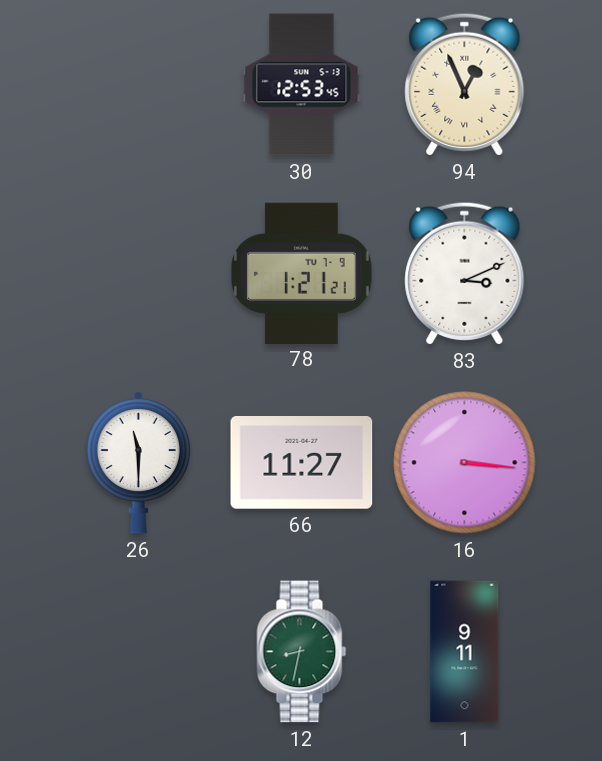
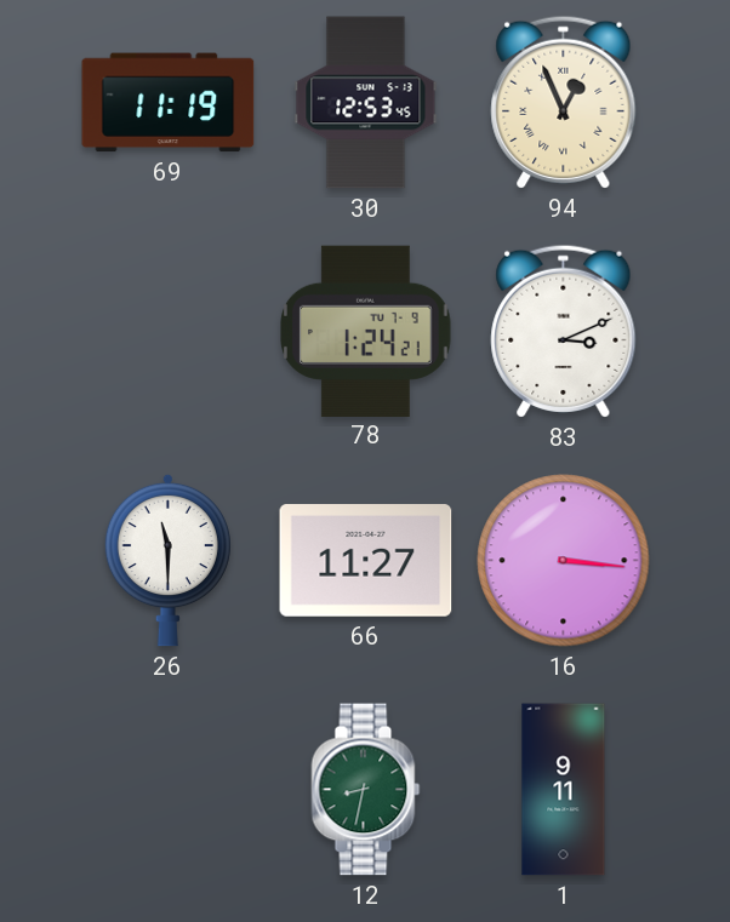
69: none -> 11:19 (169, 103)
78: 1:21 -> 1:24 (366, 331)
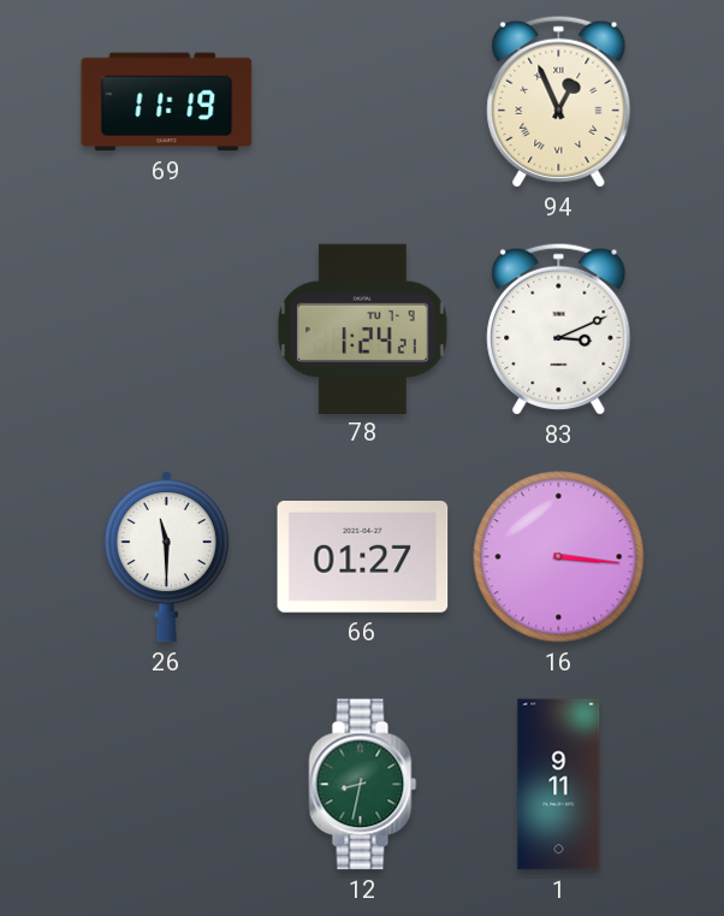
30: 12:53 -> none (366, 103)
66: 11:27 -> 01:27 (363, 557)
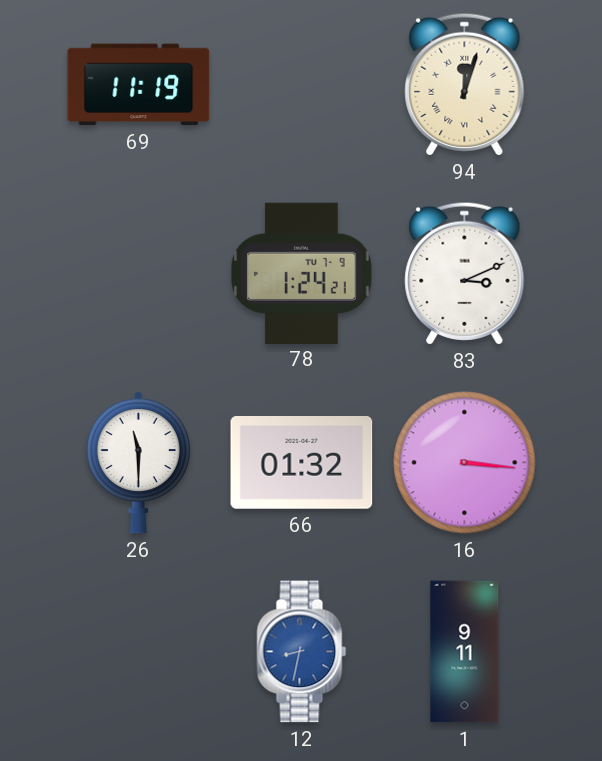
94: 12:56 -> 12:03 (465, 84)
66: 01:27 -> 01:32 (302, 463)
12 dial: green -> blue (302, 652)
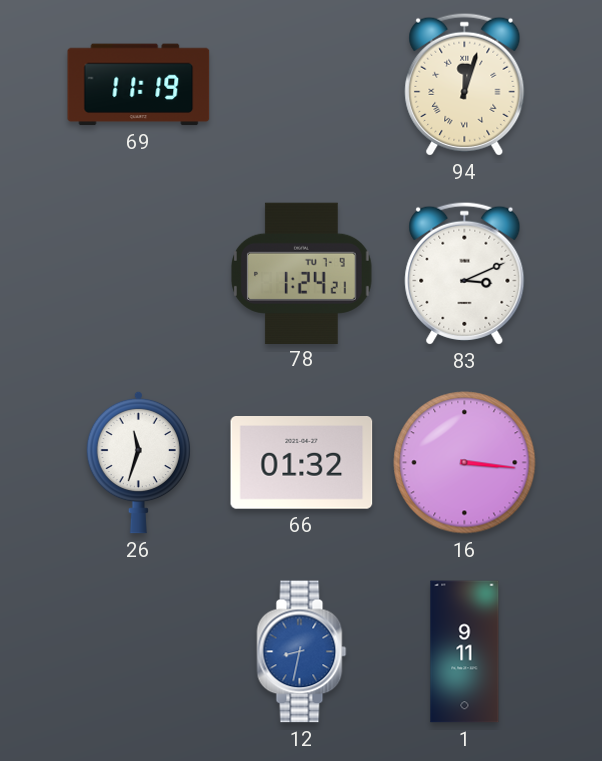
26: 11:30 -> 11:33 (138, 462)
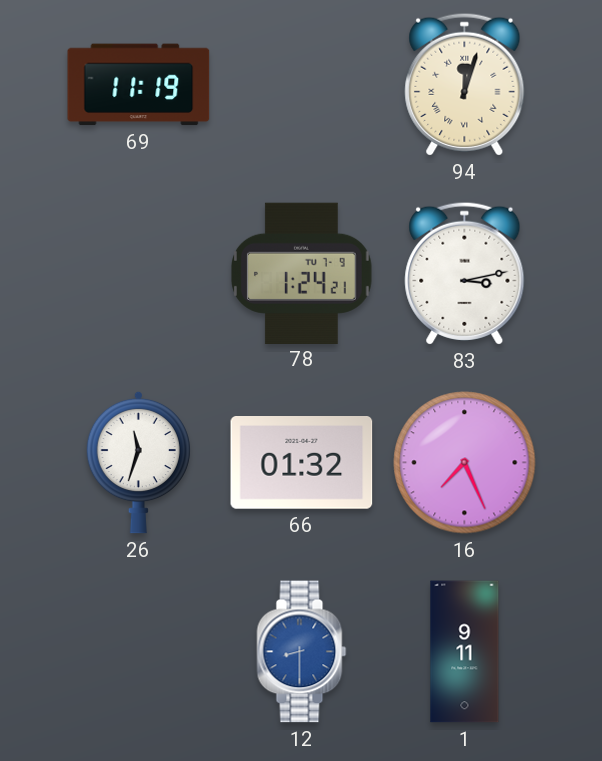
83: 3:11 -> 3:13 (465, 273)
16: 3:16 -> 7:26 (465, 463)
12: 8:32 -> 8:30 (302, 652)
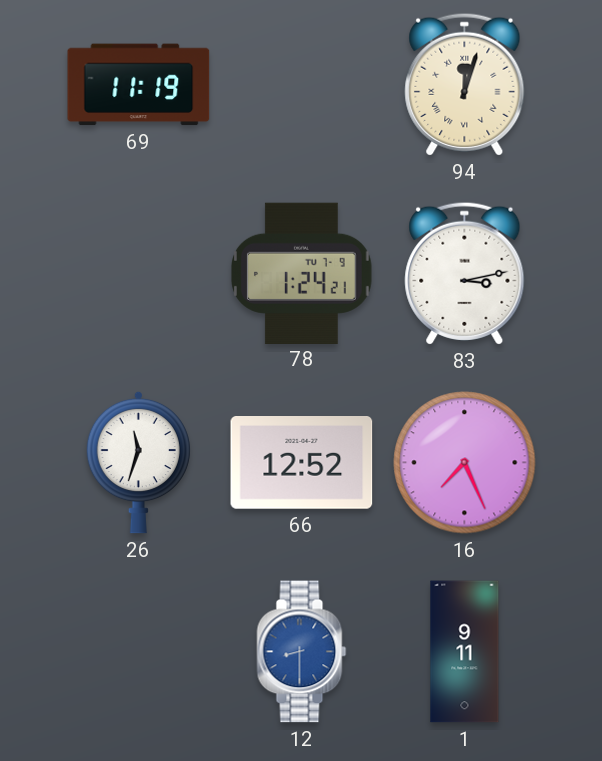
66: 01:32 -> 12:52 (302, 463)
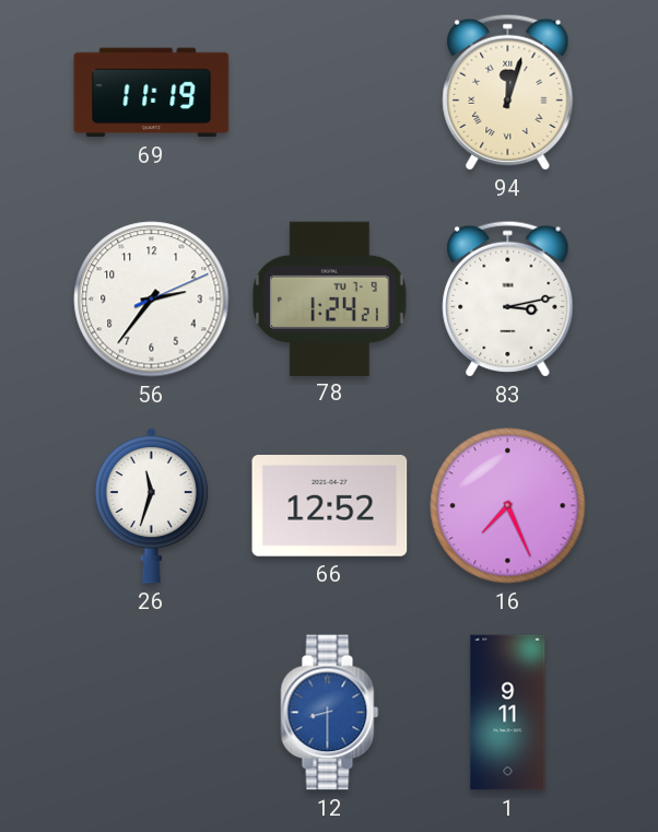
56: none -> 2:36 (152, 300)
